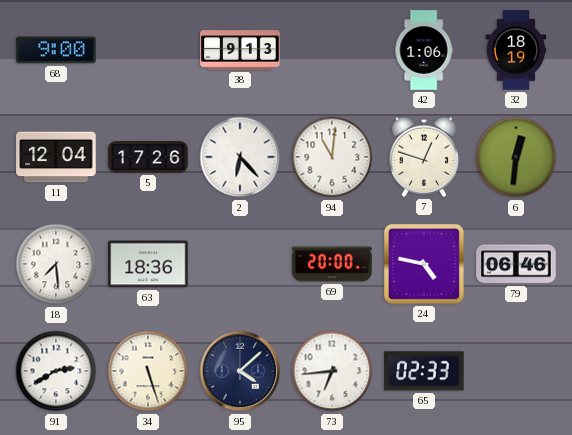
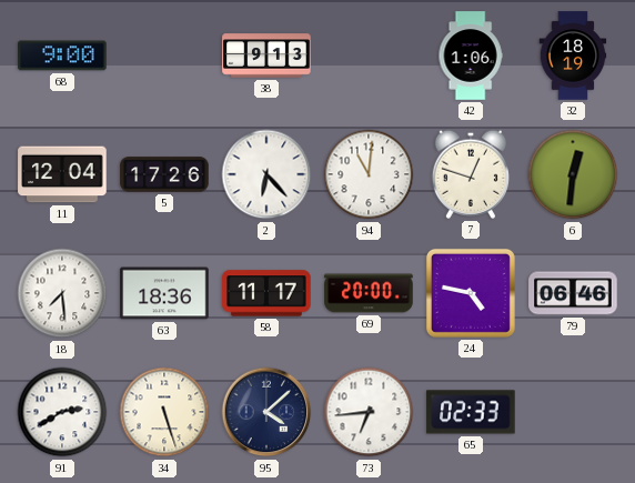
58: none -> 11:17 (266, 293)
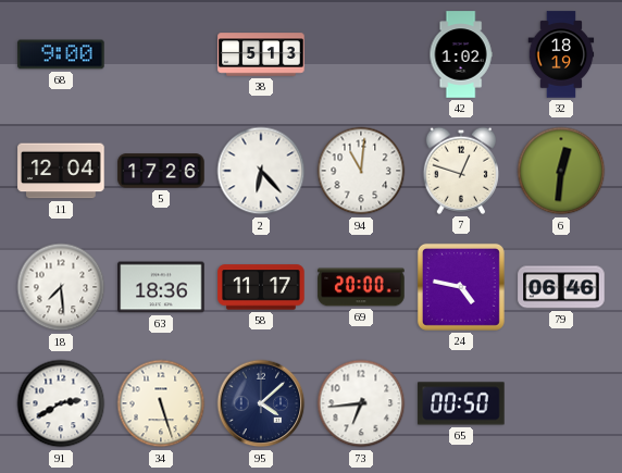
38: 9:13 -> 5:13 (261, 54)
42: 1:06 -> 1:02 (461, 54)
65: 02:33 -> 00:50 (461, 403)
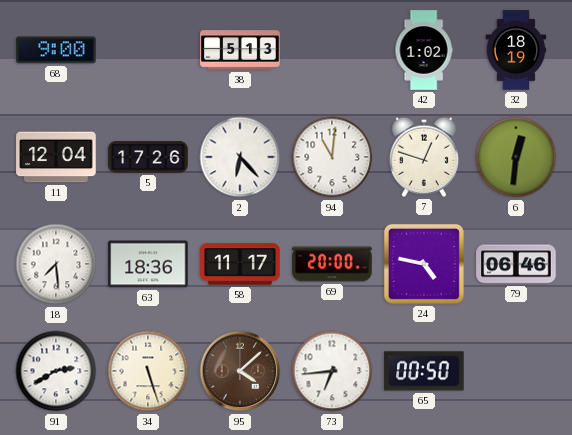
95 dial: navy -> brown (240, 371)
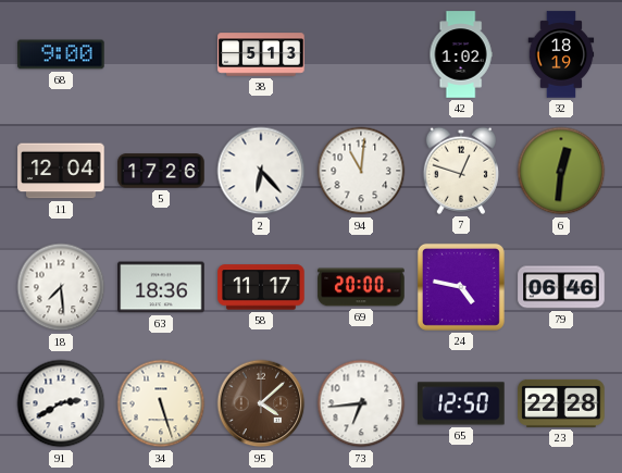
65: 00:50 -> 12:50 (461, 403)
23: none -> 22:28 (561, 403)
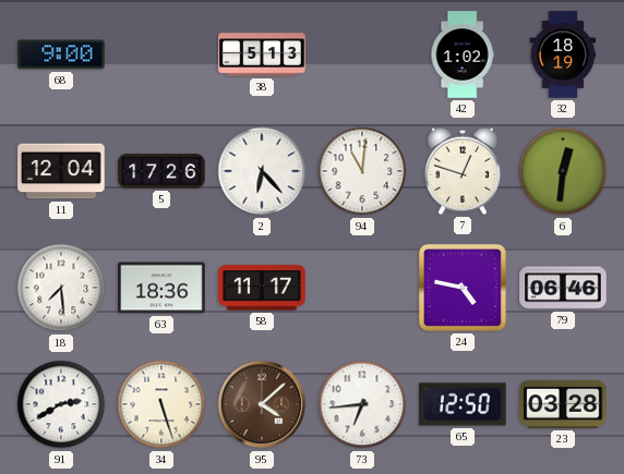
69: 20:00 -> none (361, 287)
23: 22:28 -> 03:28 (563, 404)
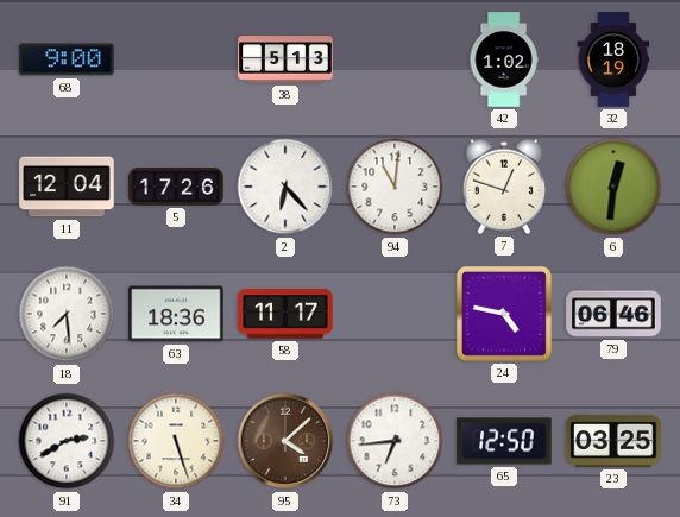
23: 03:28 -> 03:25 (613, 441)
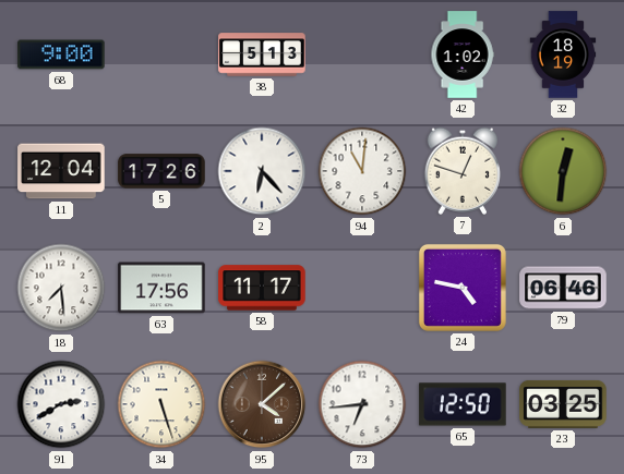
63: 18:36 -> 17:56 (161, 288)
